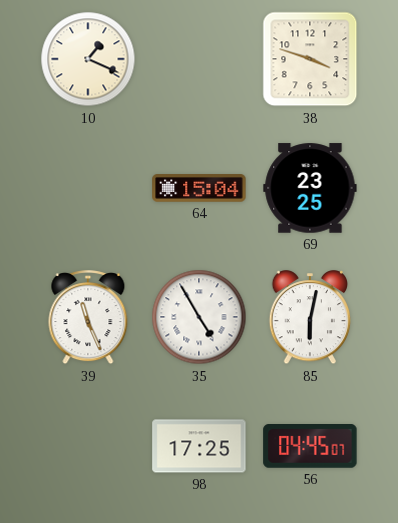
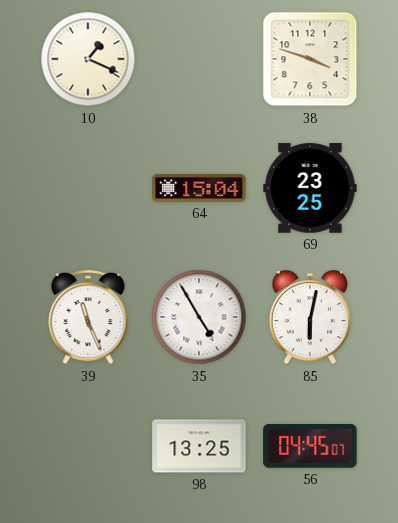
98: 17:25 -> 13:25 (199, 446)
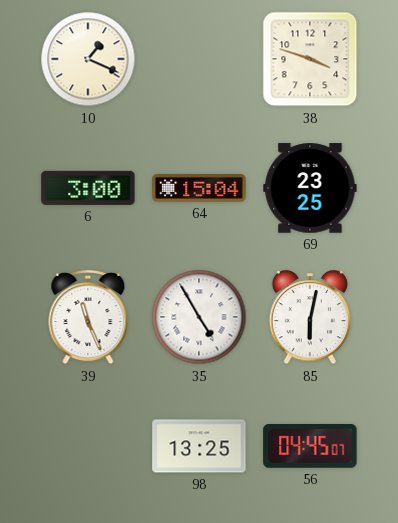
6: none -> 3:00 (88, 188)
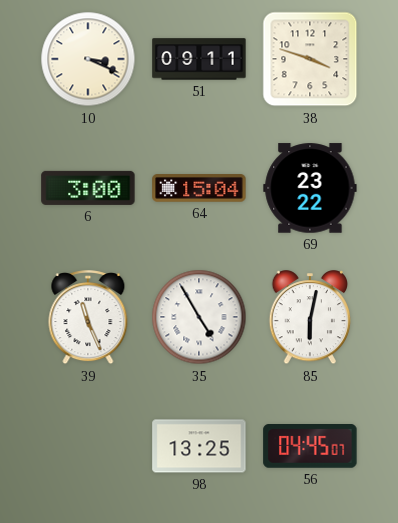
10: 1:19 -> 3:19 (88, 59)
51: none -> 09:11 (199, 59)
69: 23:25 -> 23:22 (310, 188)
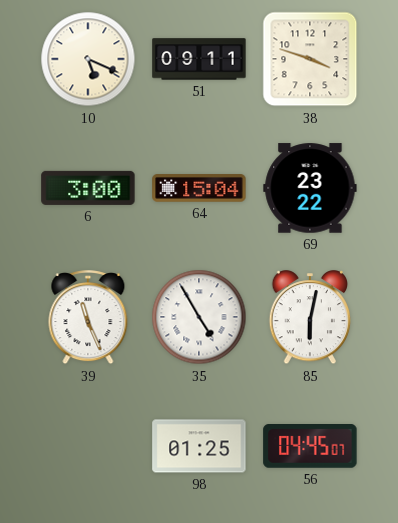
10: 3:19 -> 5:19 (88, 59)
98: 13:25 -> 01:25 (199, 446)
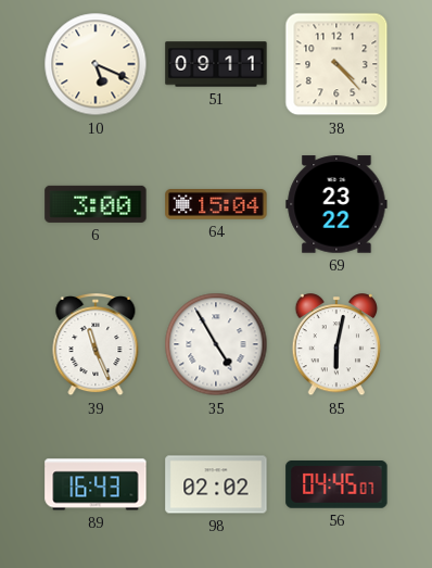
38: 3:48 -> 4:23 (336, 64)
89: none -> 16:43 (96, 484)
98: 01:25 -> 02:02 (216, 484)
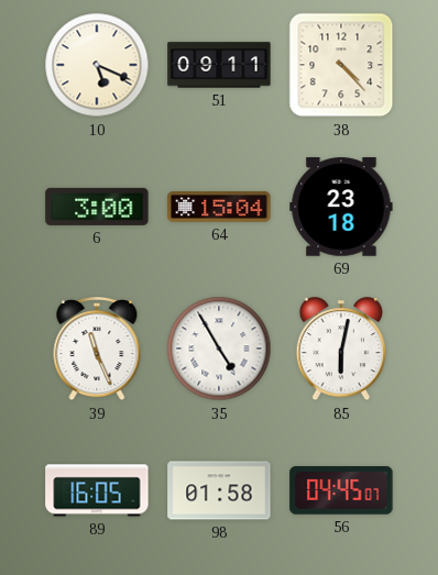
69: 23:22 -> 23:18 (341, 207)
89: 16:43 -> 16:05 (97, 490)
98: 02:02 -> 01:58 (219, 490)
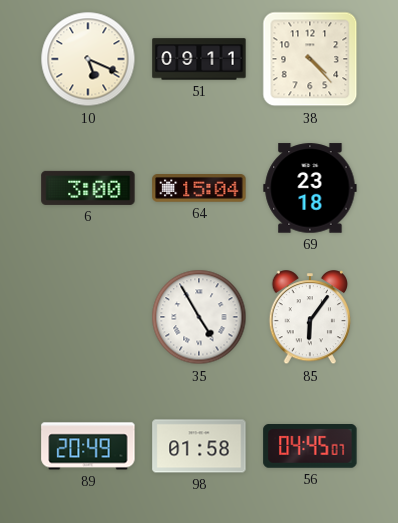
39: 11:26 -> none (97, 350)
85: 6:02 -> 6:06 (310, 318)
89: 16:05 -> 20:49 (88, 446)
